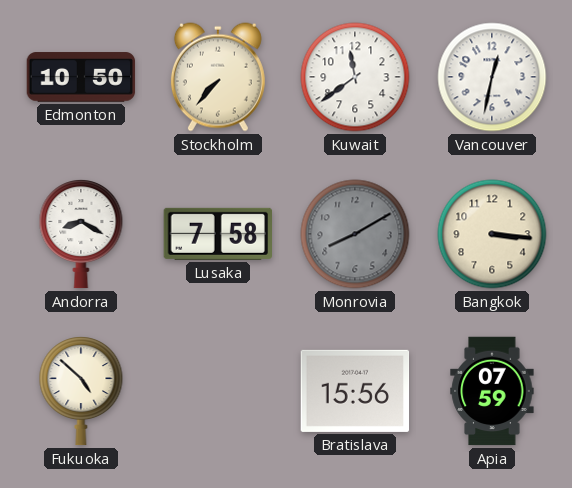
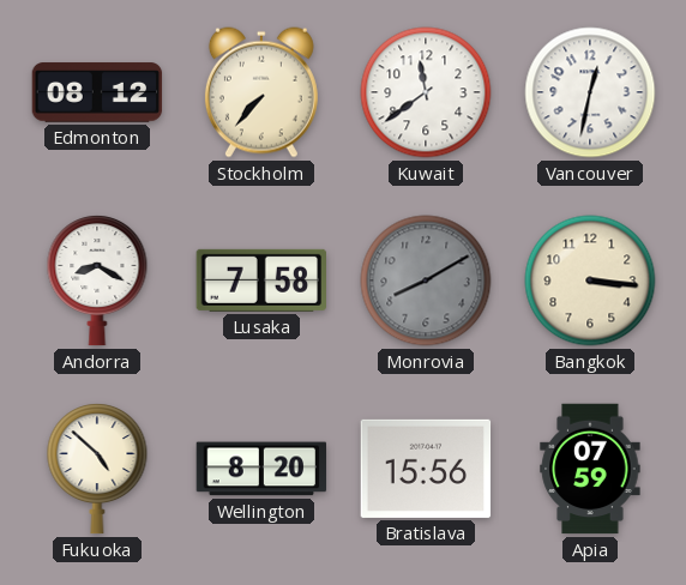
Edmonton: 10:50 -> 08:12 (97, 92)
Wellington: none -> 8:20 (261, 469)
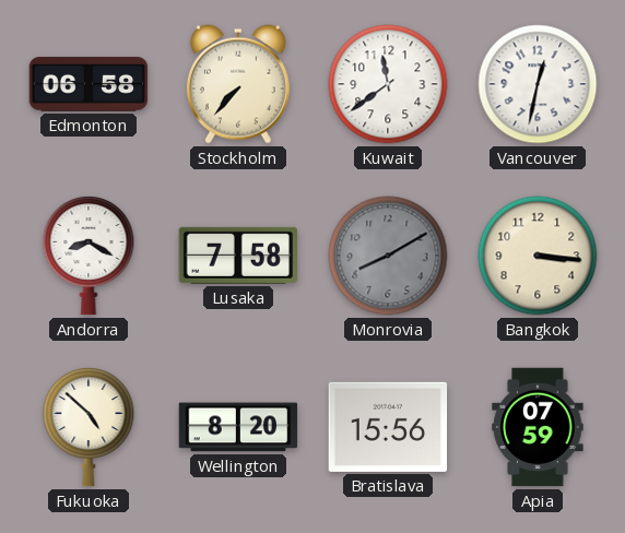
Edmonton: 08:12 -> 06:58 (89, 84)
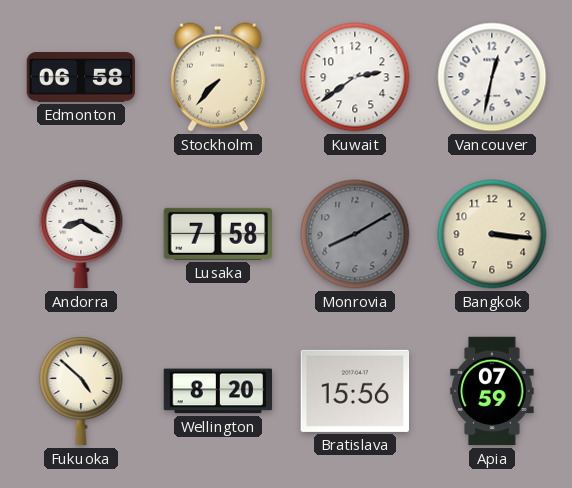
Kuwait: 11:39 -> 2:39 (355, 77)
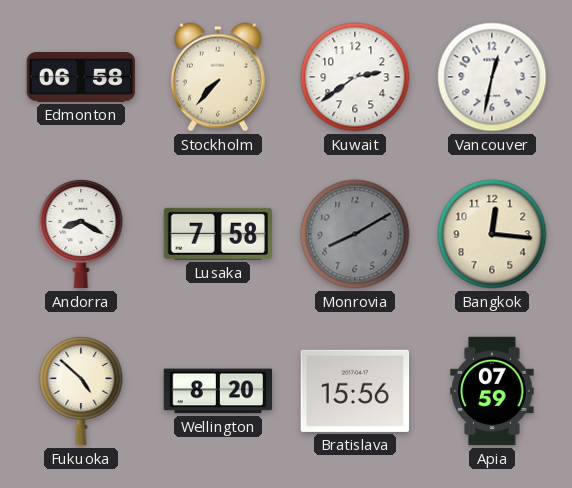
Bangkok: 3:16 -> 12:16 (492, 234)
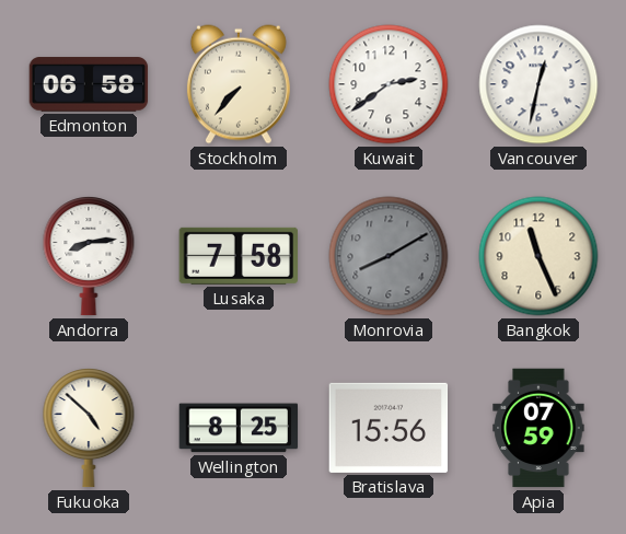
Andorra: 8:20 -> 8:14 (89, 257)
Bangkok: 12:16 -> 11:26 (538, 256)
Wellington: 8:20 -> 8:25 (239, 428)
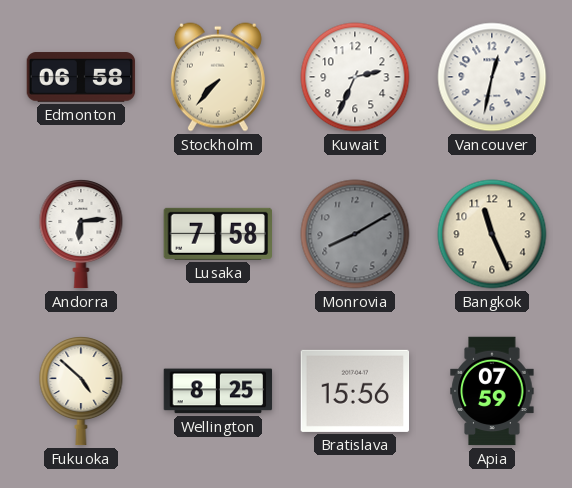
Kuwait: 2:39 -> 2:34 (355, 77)
Andorra: 8:14 -> 6:14 (81, 235)
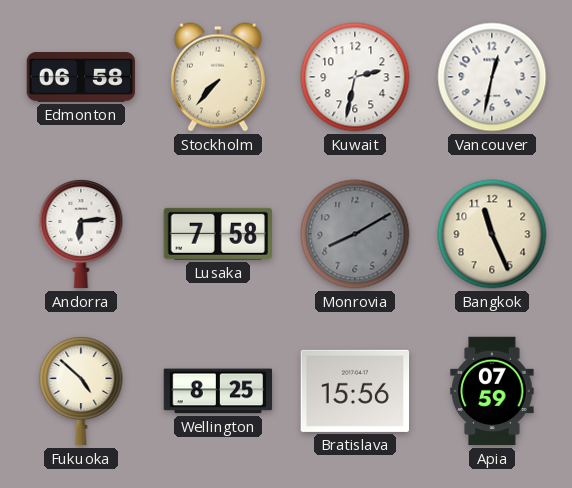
Kuwait: 2:34 -> 2:32 (355, 77)
